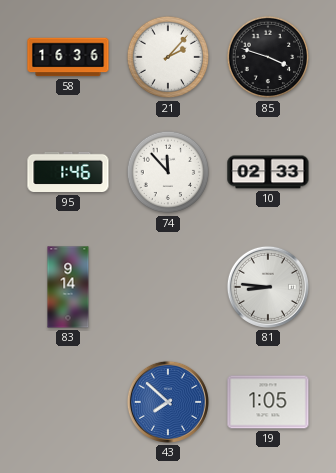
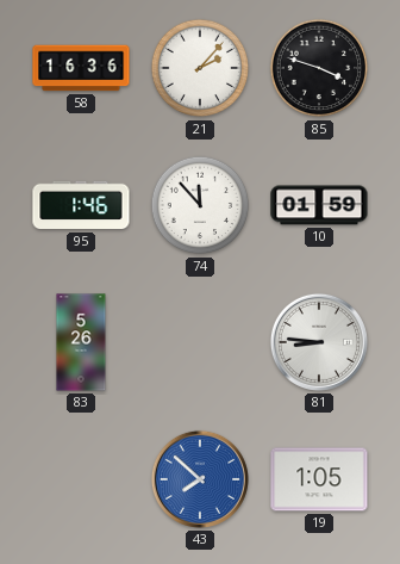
10: 02:33 -> 01:59 (319, 205)
83: 9:14 -> 5:26 (81, 342)
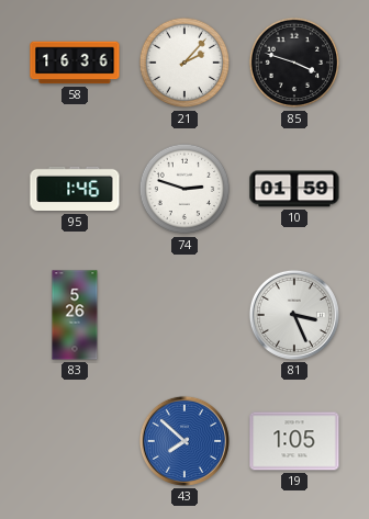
74: 11:53 -> 2:48 (185, 189)
81: 8:46 -> 3:26 (294, 315)
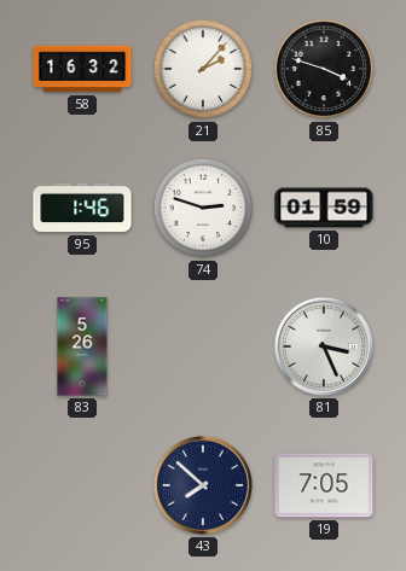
58: 16:36 -> 16:32 (82, 69)
43 dial: blue -> navy (203, 485)
19: 1:05 -> 7:05 (324, 485)
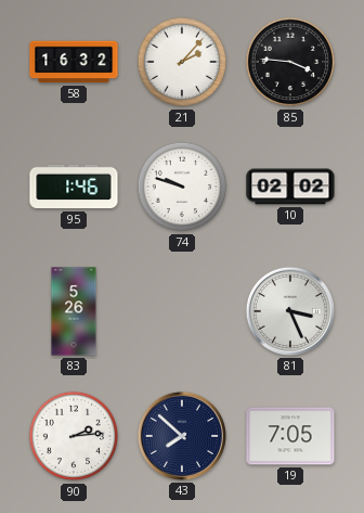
85: 3:48 -> 3:46 (290, 62)
74: 2:48 -> 9:48 (182, 187)
10: 01:59 -> 02:02 (290, 187)
90: none -> 2:14 (74, 436)
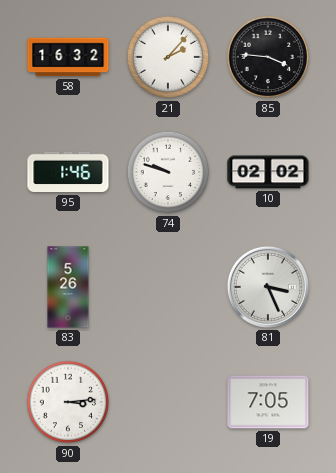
90: 2:14 -> 3:14 (68, 402)
43: 7:52 -> none (182, 436)
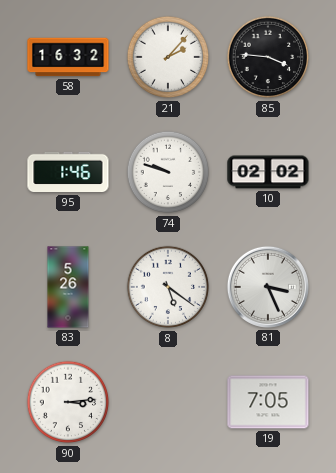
8: none -> 5:21 (168, 287)
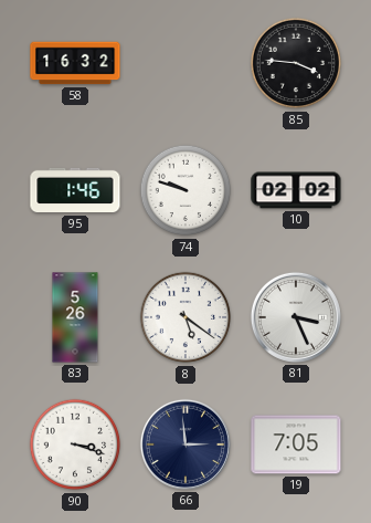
21: 2:07 -> none (168, 57)
90: 3:14 -> 3:18 (75, 444)
66: none -> 2:59 (185, 444)
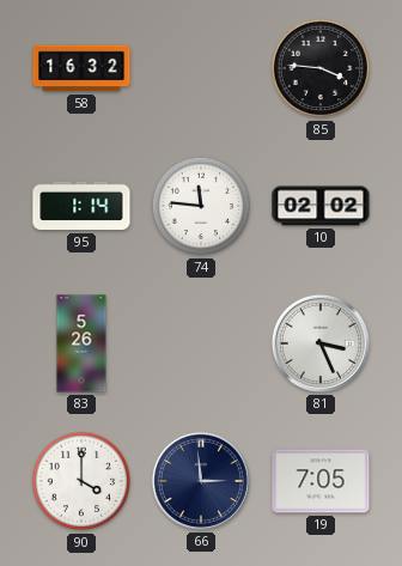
95: 1:46 -> 1:14 (81, 206)
74: 9:48 -> 11:46 (201, 206)
8: 5:21 -> none (185, 317)
90: 3:18 -> 4:00 (81, 481)
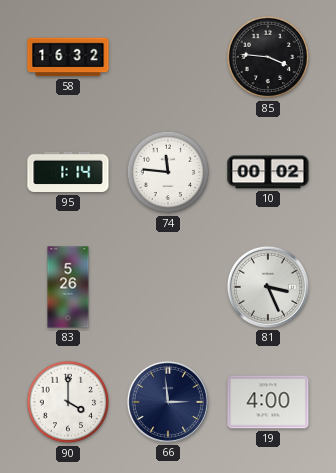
10: 02:02 -> 00:02 (268, 172)
19: 7:05 -> 4:00 (268, 402)
